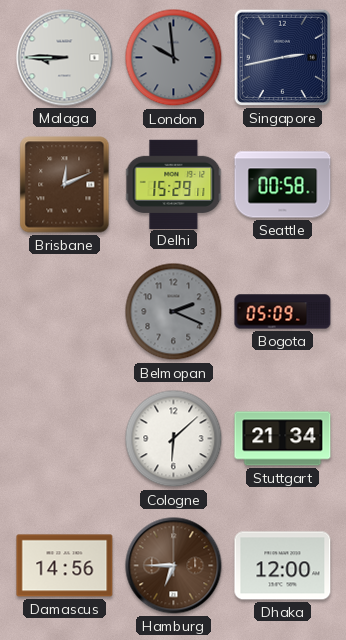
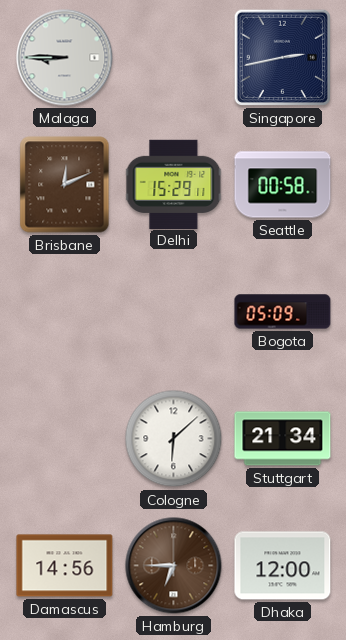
London: 9:59 -> none (174, 58)
Belmopan: 2:19 -> none (174, 312)
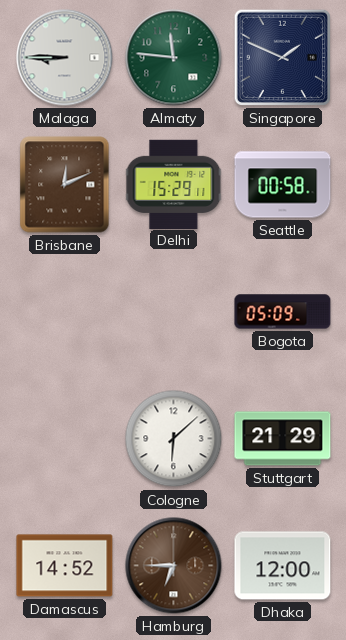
Almaty: none -> 11:46 (174, 58)
Singapore: 2:43 -> 1:49 (282, 57)
Stuttgart: 21:34 -> 21:29 (283, 439)
Damascus: 14:56 -> 14:52 (65, 566)
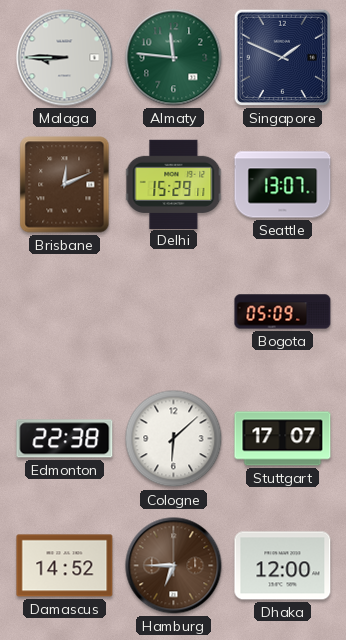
Seattle: 00:58 -> 13:07 (283, 185)
Edmonton: none -> 22:38 (65, 439)
Stuttgart: 21:29 -> 17:07 (283, 439)
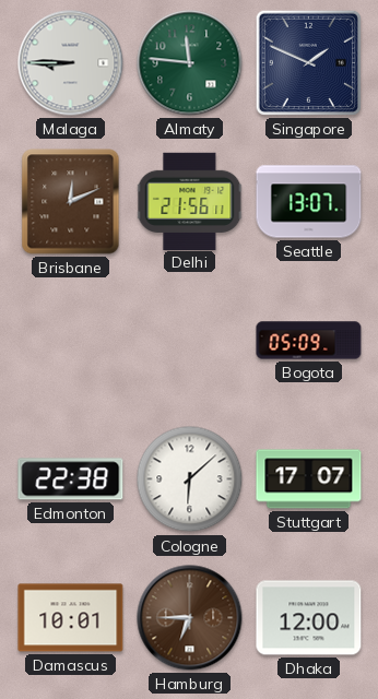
Delhi: 15:29 -> 21:56 (190, 201)
Damascus: 14:52 -> 10:01 (71, 618)
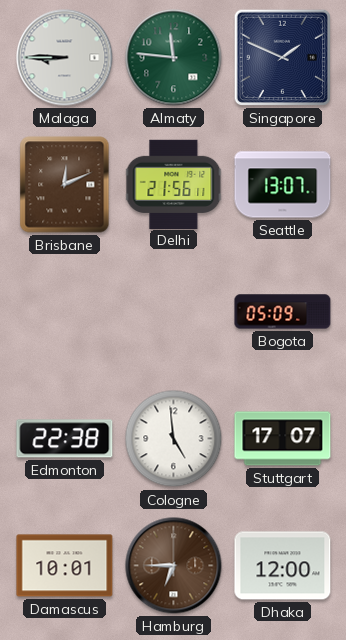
Cologne: 6:08 -> 4:59 (174, 439)
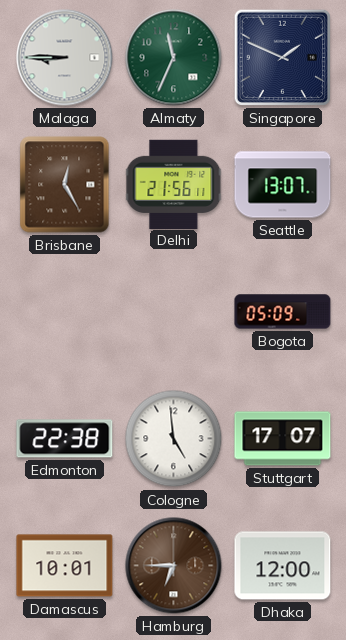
Almaty: 11:46 -> 11:34 (174, 58)
Brisbane: 12:11 -> 12:25 (65, 185)
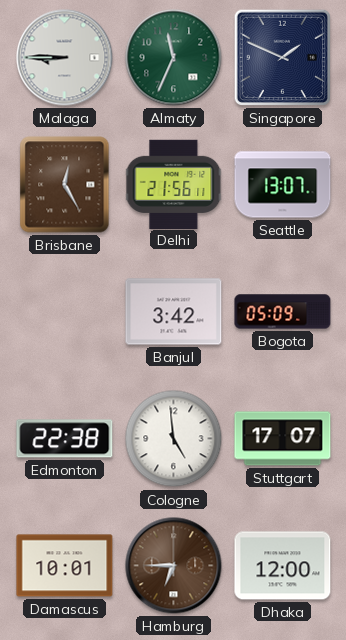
Banjul: none -> 3:42 (174, 312)
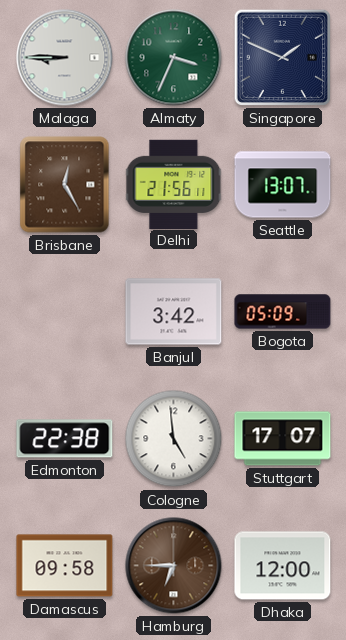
Almaty: 11:34 -> 3:34 (174, 58)
Damascus: 10:01 -> 09:58 (65, 566)
